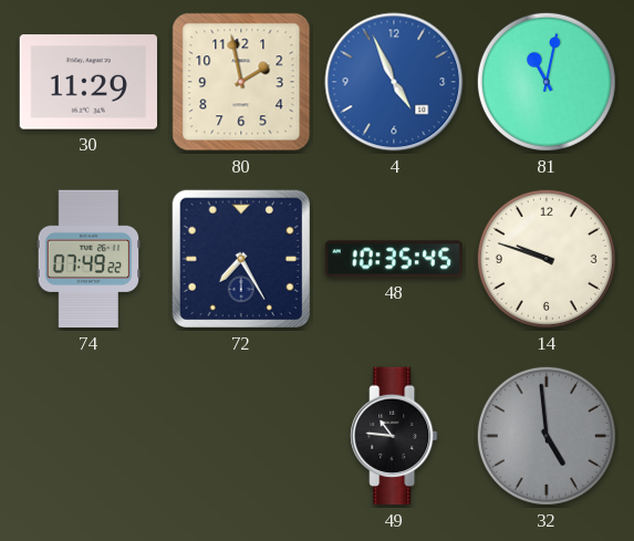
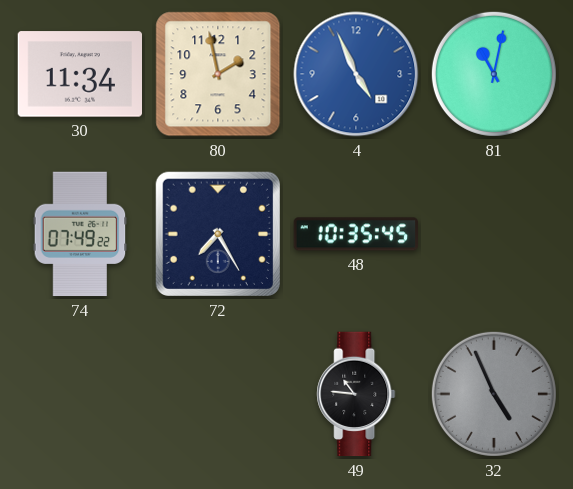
30: 11:29 -> 11:34 (79, 74)
14: 9:48 -> none (547, 259)
32: 4:59 -> 4:56 (494, 394)
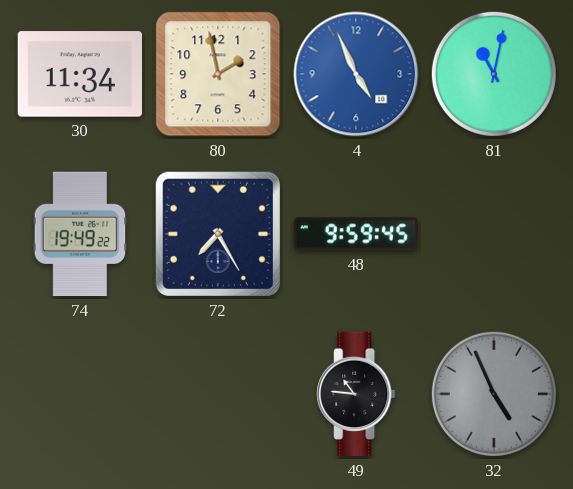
74: 07:49 -> 19:49 (80, 234)
48: 10:35 -> 9:59 (355, 234)
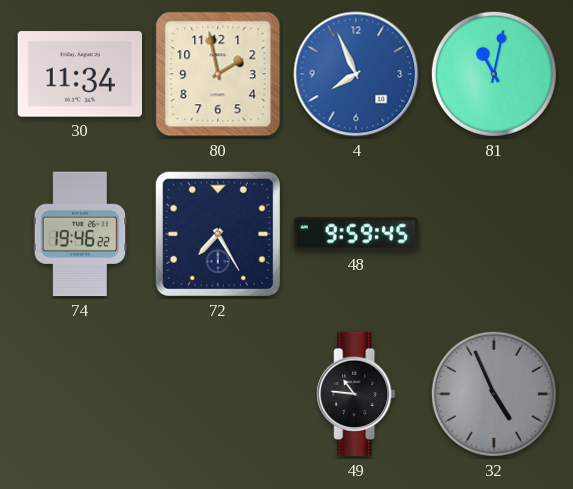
4: 4:56 -> 7:56 (356, 74)
74: 19:49 -> 19:46 (80, 234)
